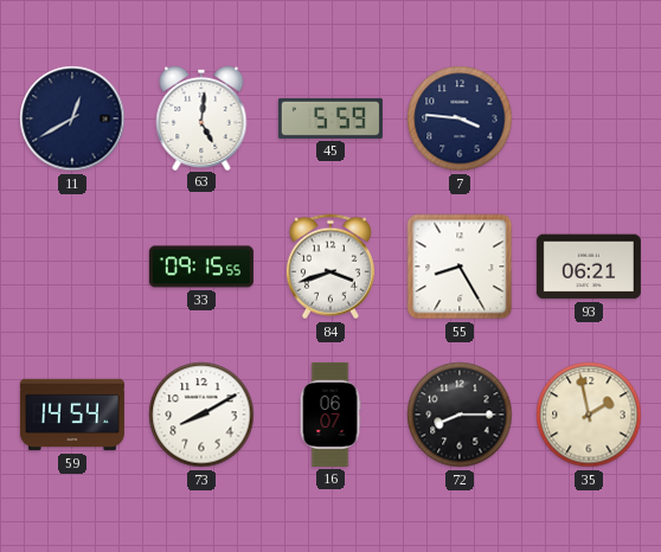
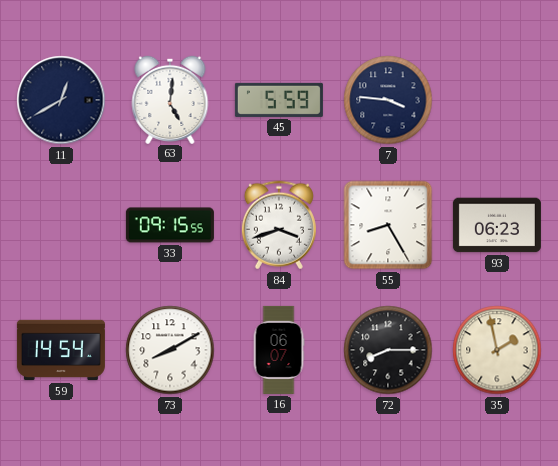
93: 06:21 -> 06:23 (497, 225)
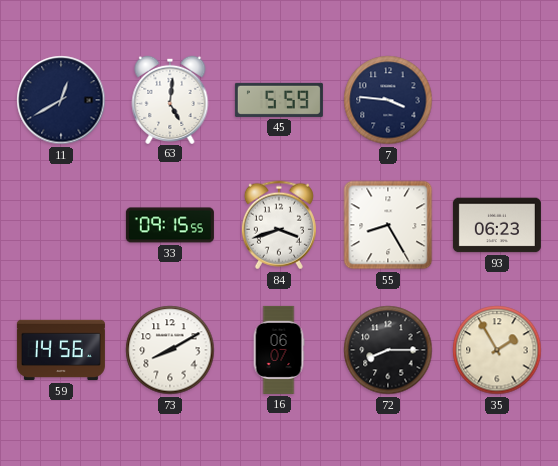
59: 14:54 -> 14:56 (61, 350)
35: 1:58 -> 1:55 (497, 350)
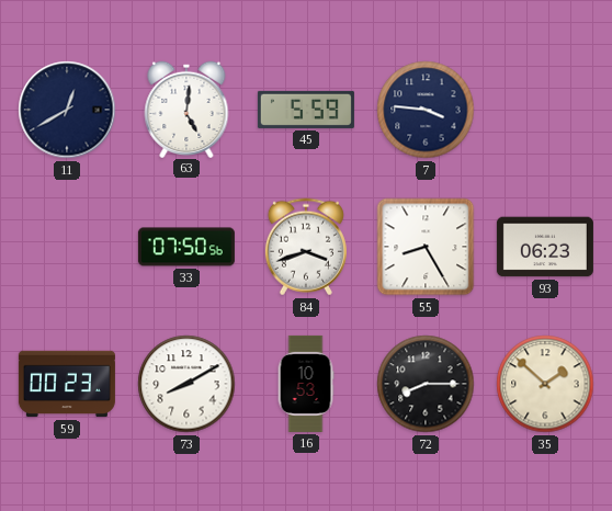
33: 09:15 -> 07:50 (186, 247)
59: 14:56 -> 00:23 (67, 384)
16: 06:07 -> 10:53 (306, 384)
35: 1:55 -> 1:52 (545, 384)
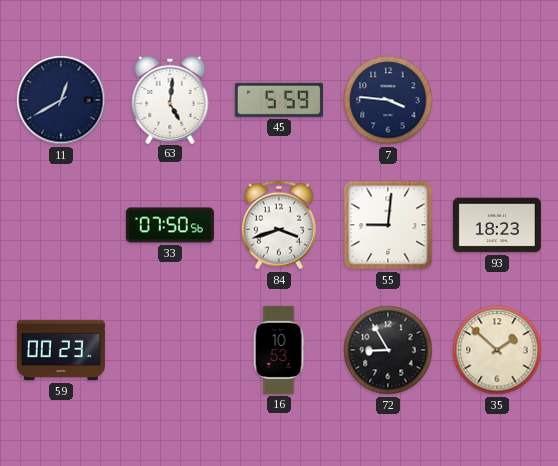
55: 8:25 -> 9:01 (388, 225)
93: 06:23 -> 18:23 (497, 225)
73: 8:10 -> none (186, 384)
72: 8:15 -> 8:55 (388, 350)
